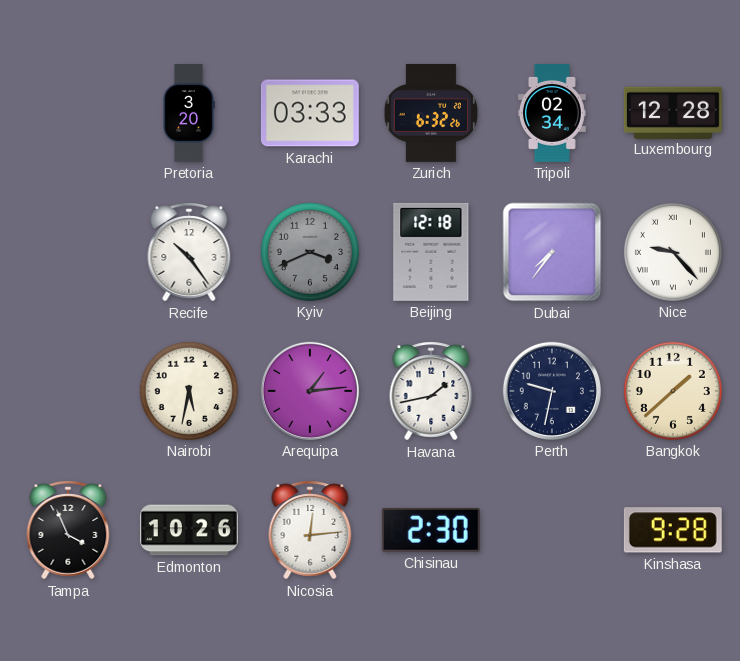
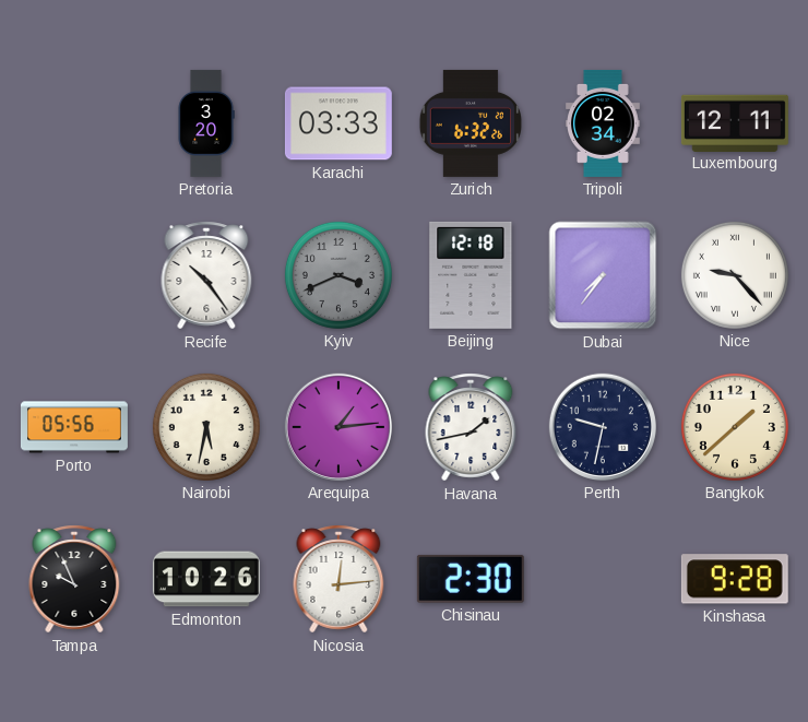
Luxembourg: 12:28 -> 12:11 (735, 122)
Porto: none -> 05:56 (74, 427)
Tampa: 3:56 -> 9:56 (74, 579)
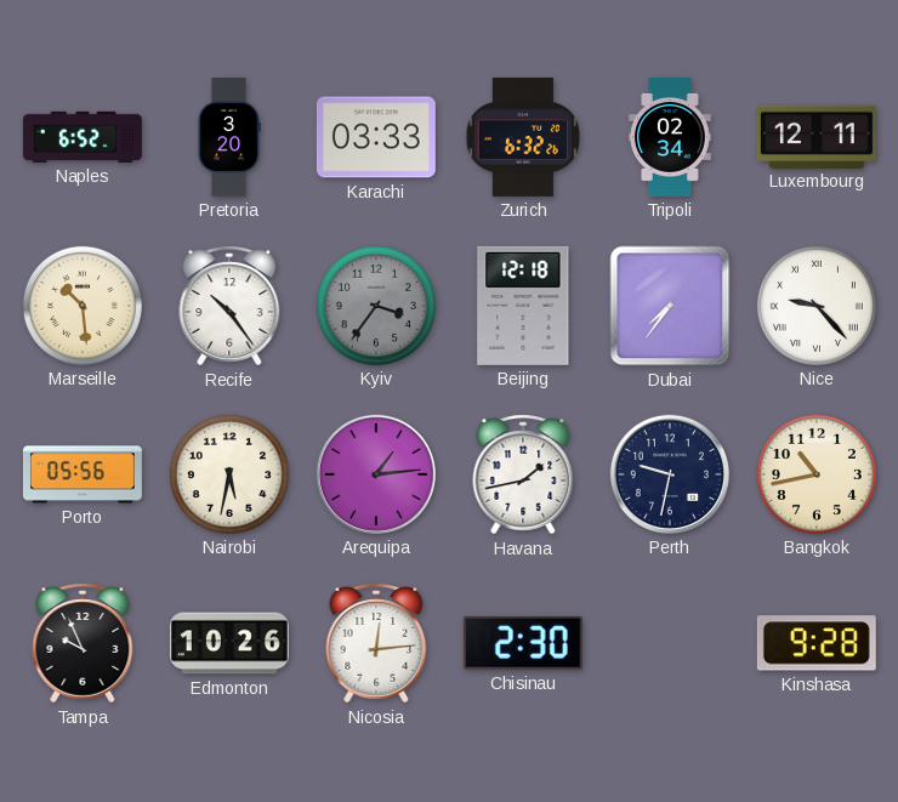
Naples: none -> 6:52 (83, 137)
Marseille: none -> 10:29 (83, 306)
Kyiv: 3:41 -> 3:36 (376, 306)
Bangkok: 1:38 -> 10:43 (817, 474)
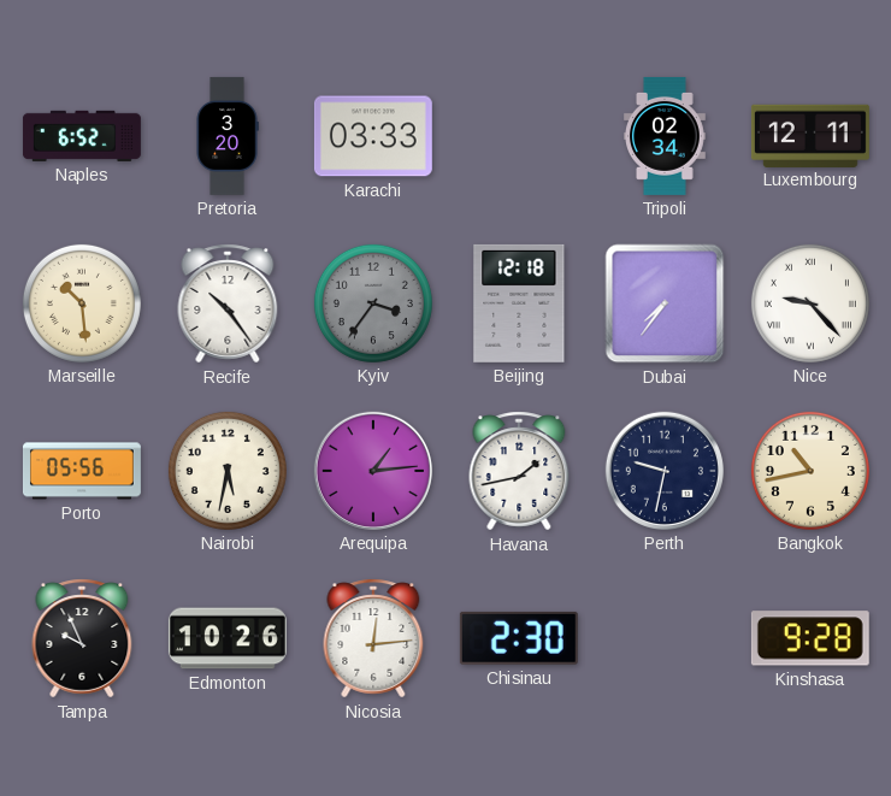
Zurich: 6:32 -> none (523, 137)
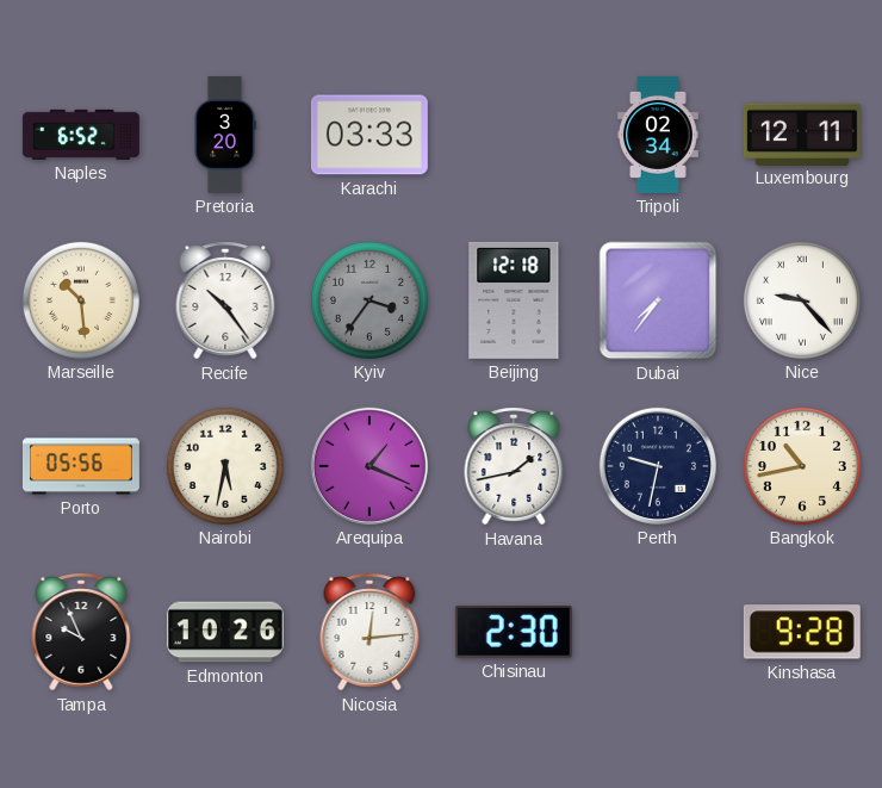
Arequipa: 1:14 -> 1:19 (369, 466)
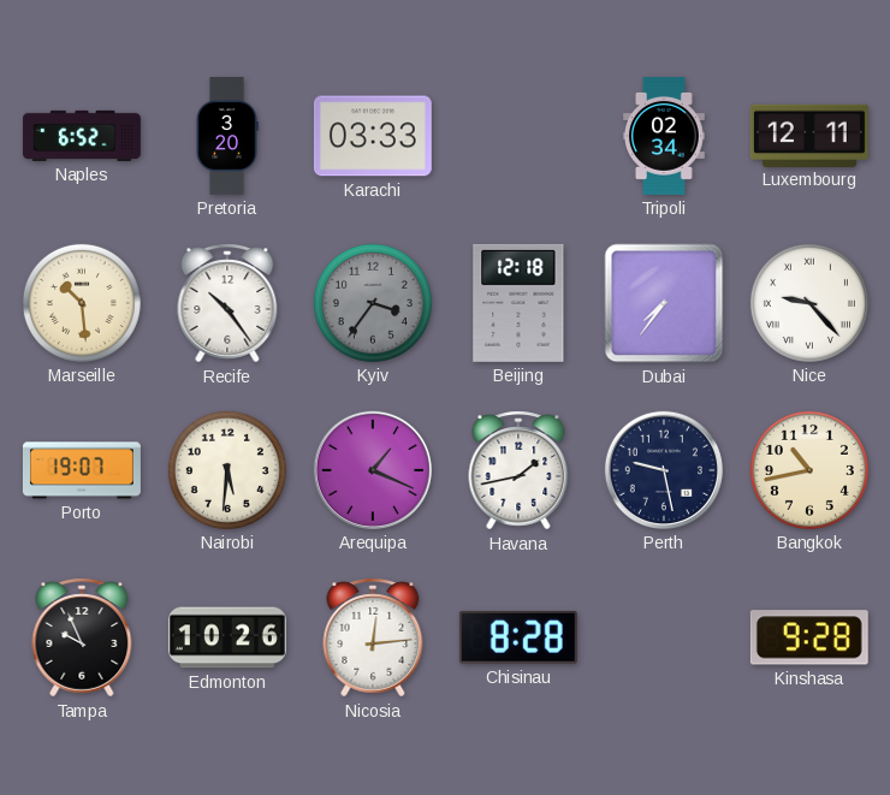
Porto: 05:56 -> 19:07 (82, 470)
Nairobi: 5:32 -> 5:31 (227, 470)
Perth: 9:32 -> 9:28 (664, 470)
Chisinau: 2:30 -> 8:28 (518, 637)
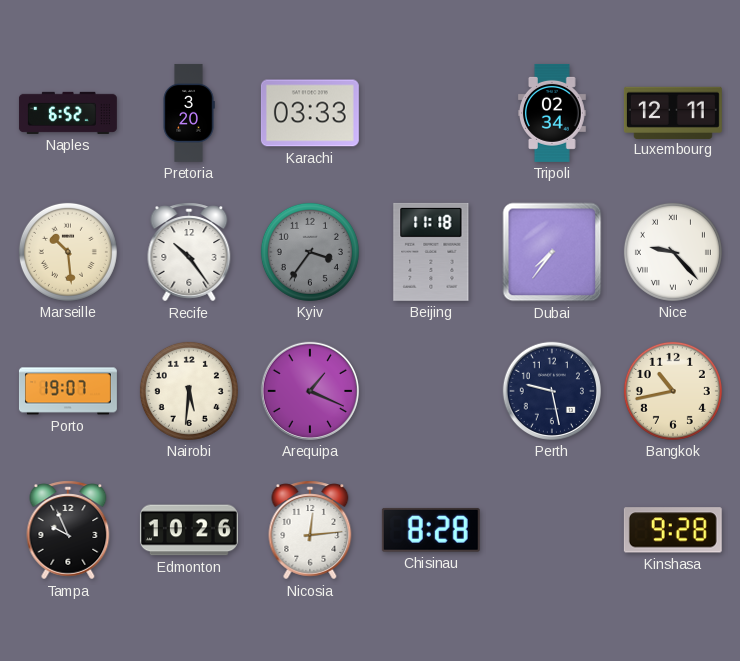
Beijing: 12:18 -> 11:18 (431, 252)
Havana: 1:43 -> none (518, 470)
